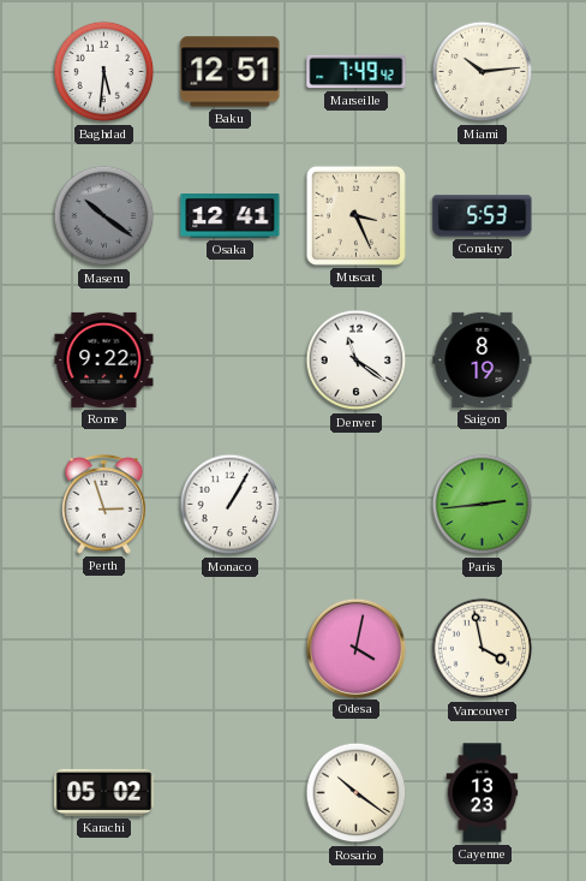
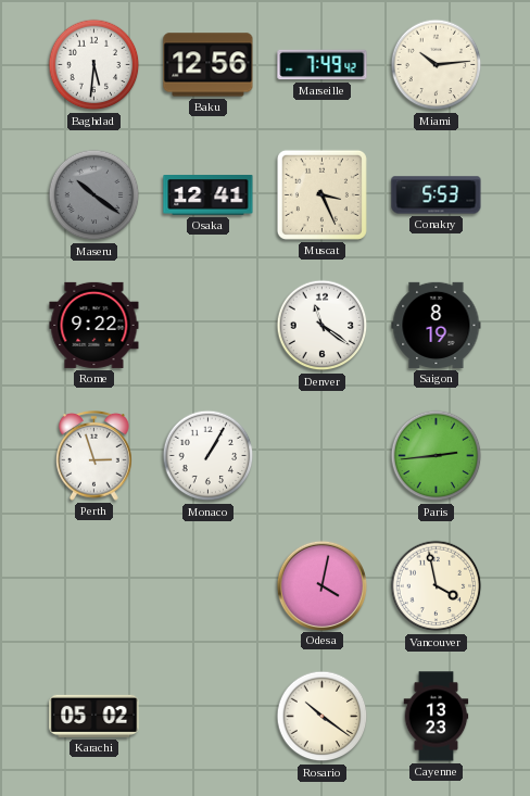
Baku: 12:51 -> 12:56 (209, 65)
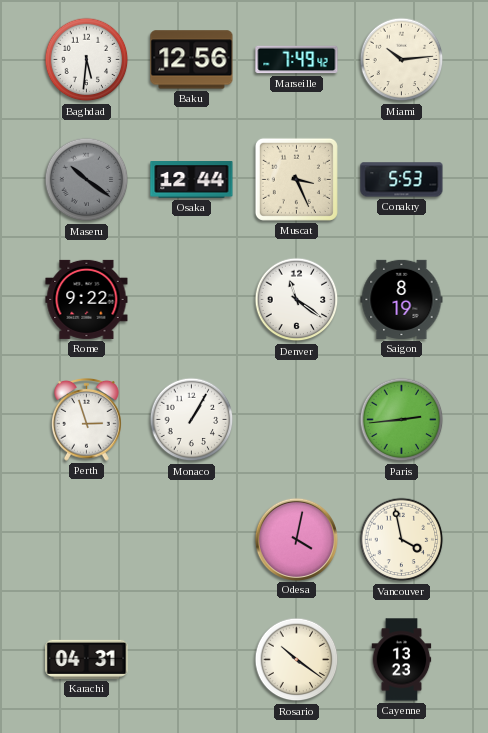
Osaka: 12:41 -> 12:44 (192, 180)
Karachi: 05:02 -> 04:31 (87, 659)
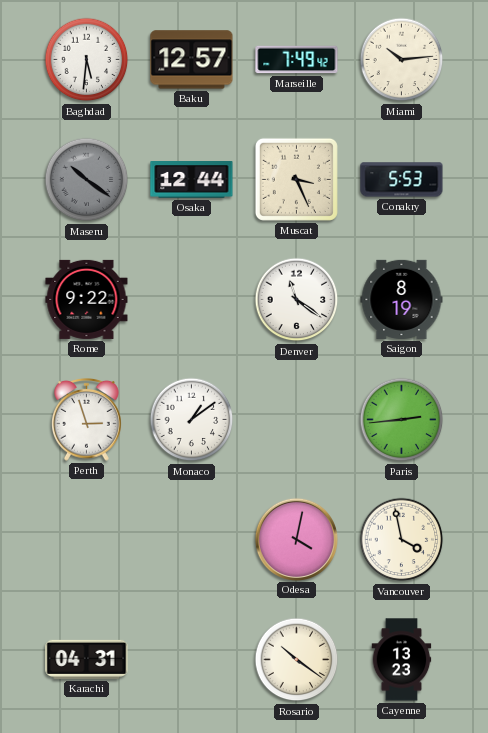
Baku: 12:56 -> 12:57 (192, 60)
Monaco: 1:05 -> 1:09 (192, 420)
